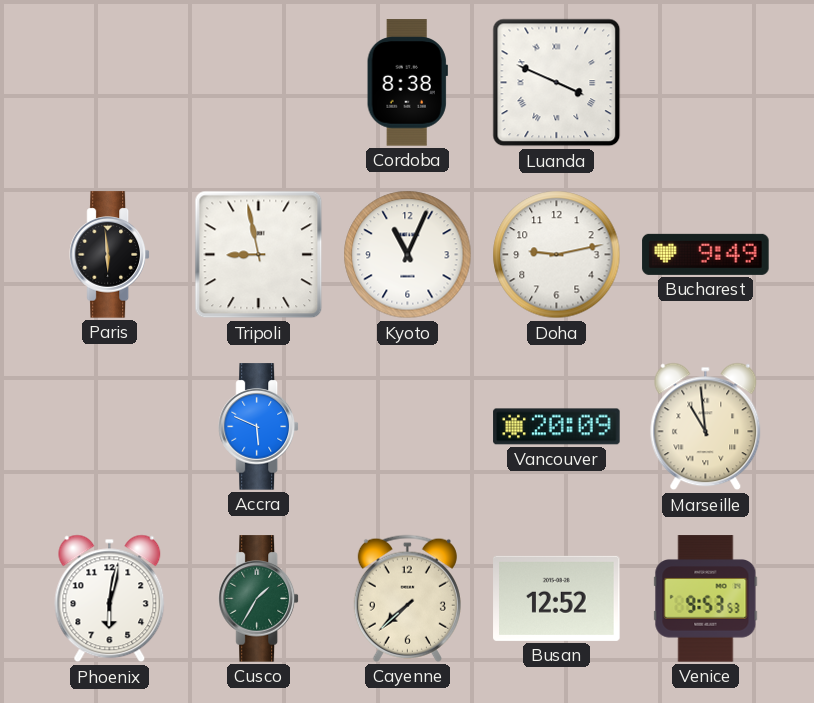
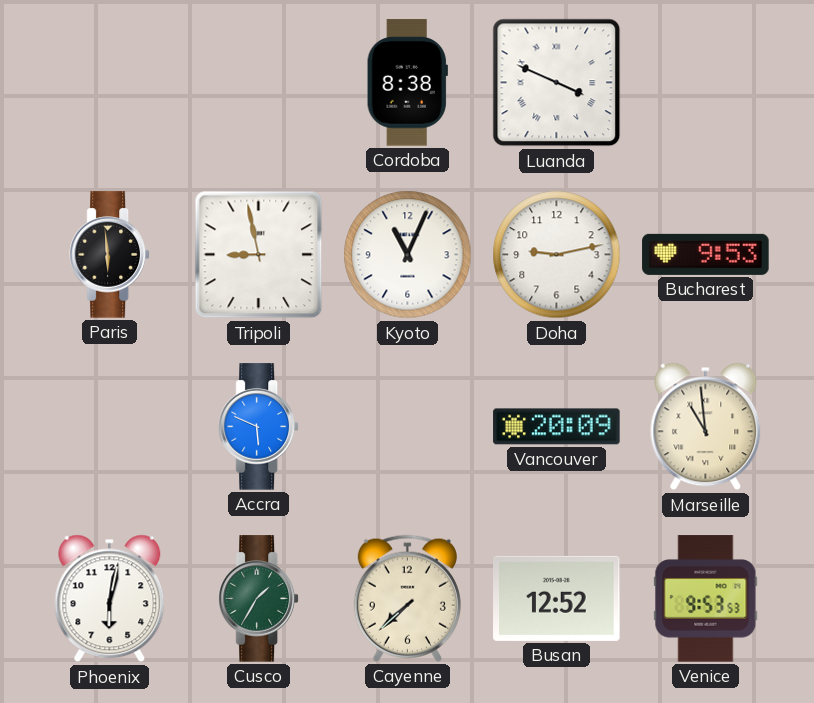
Bucharest: 9:49 -> 9:53 (706, 254)
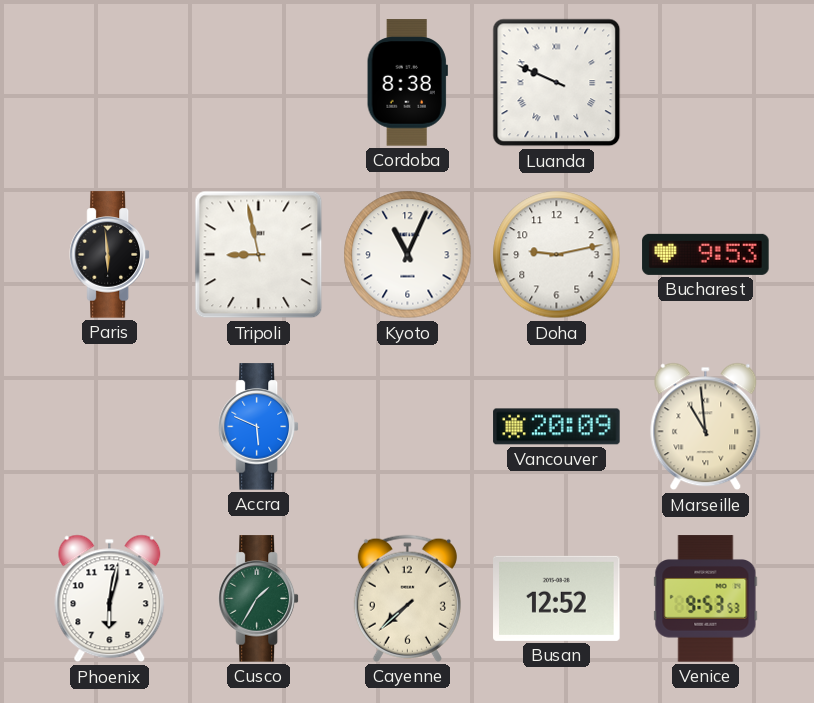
Luanda: 3:49 -> 9:49 (557, 83)
